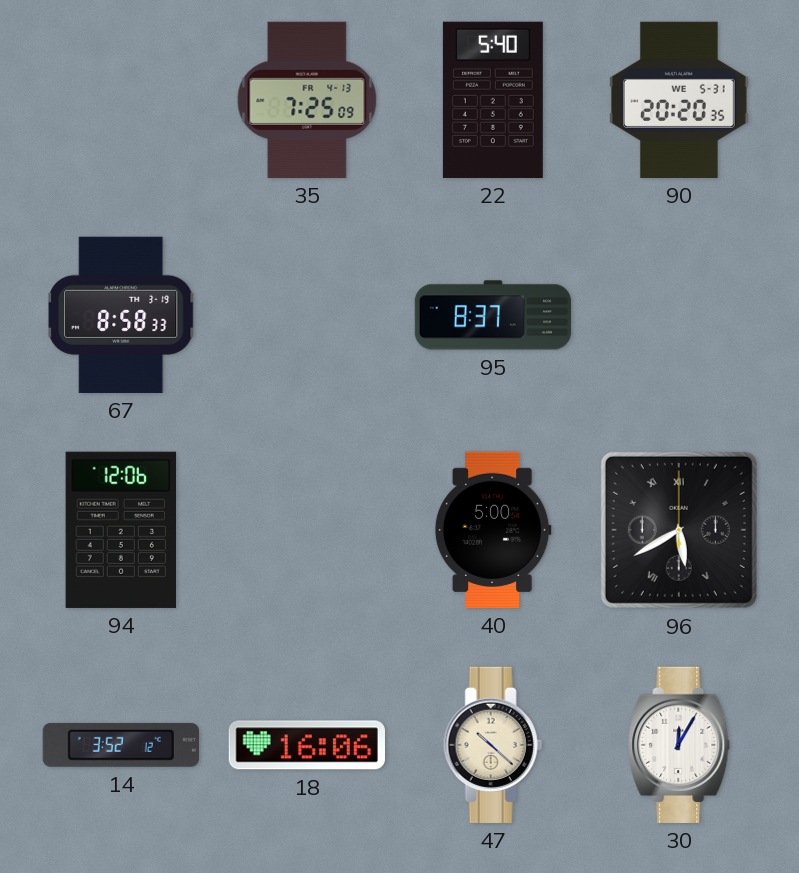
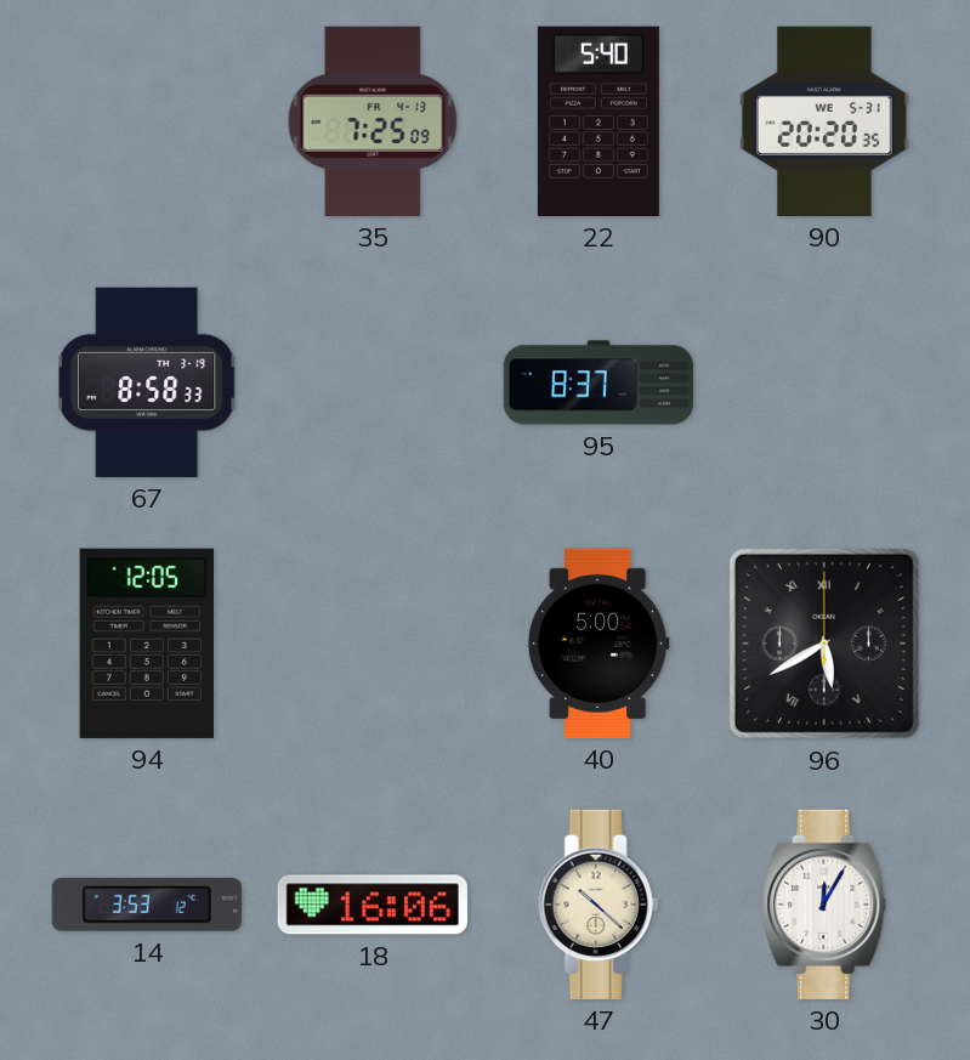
94: 12:06 -> 12:05 (146, 644)
14: 3:52 -> 3:53 (147, 905)
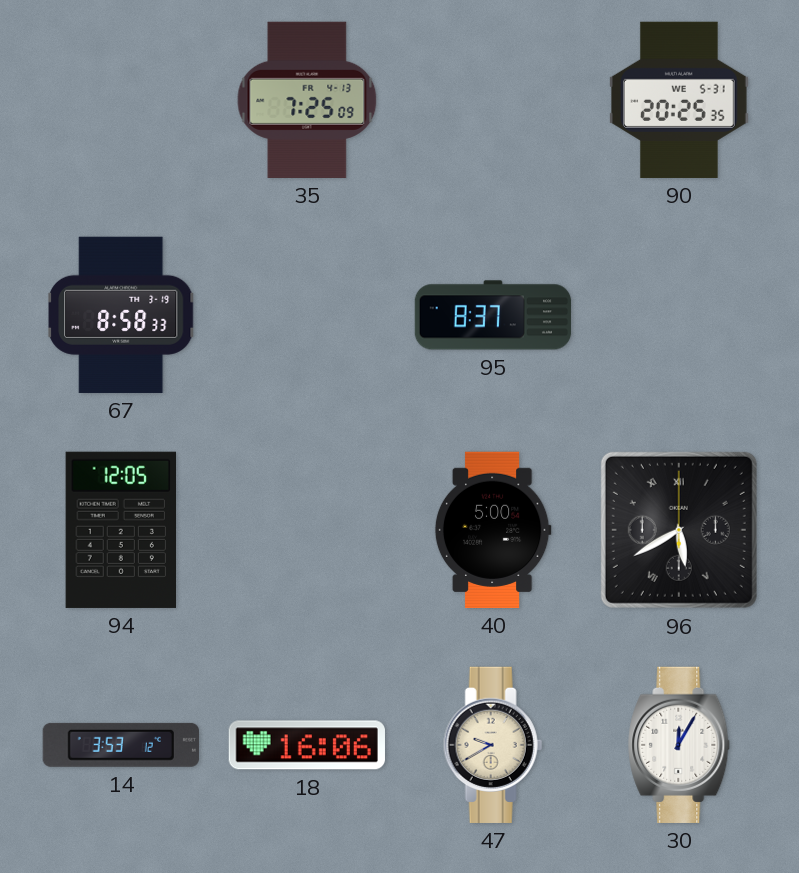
22: 5:40 -> none (599, 121)
90: 20:20 -> 20:25 (679, 100)
47: 10:22 -> 9:40 (493, 745)
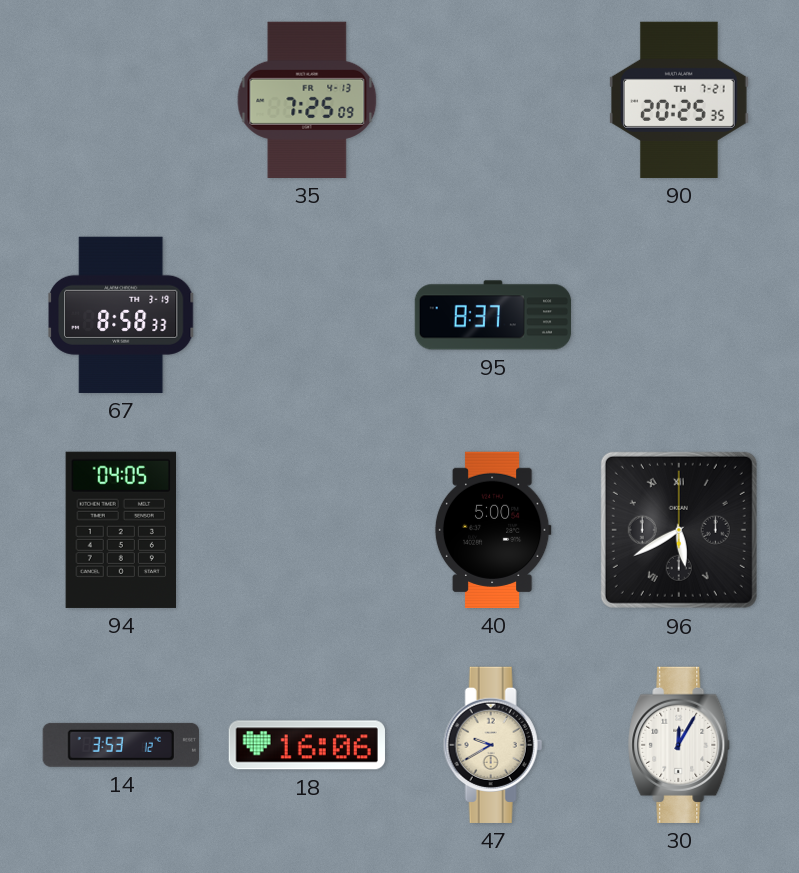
90 date: WE 5-31 -> TH 7-21 (679, 100)
94: 12:05 -> 04:05 (120, 530)
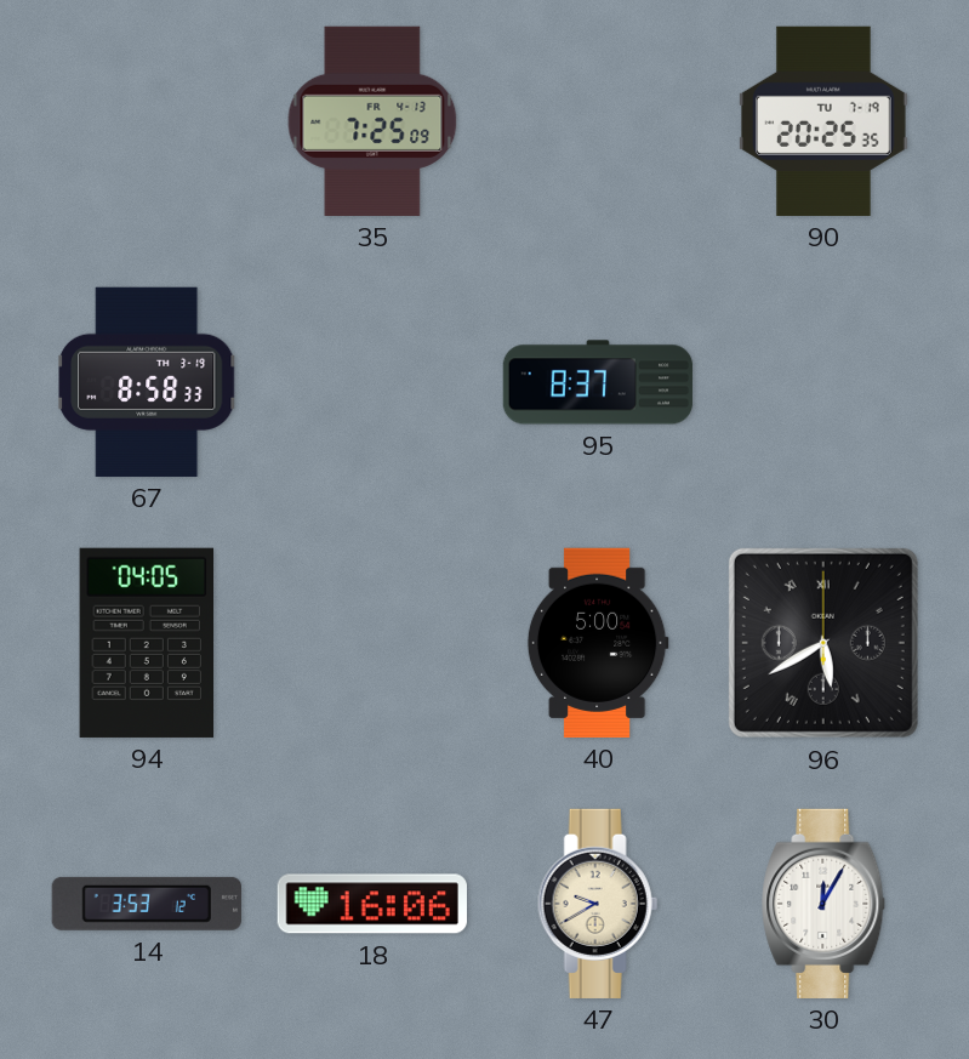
90 date: TH 7-21 -> TU 7-19 (823, 121)
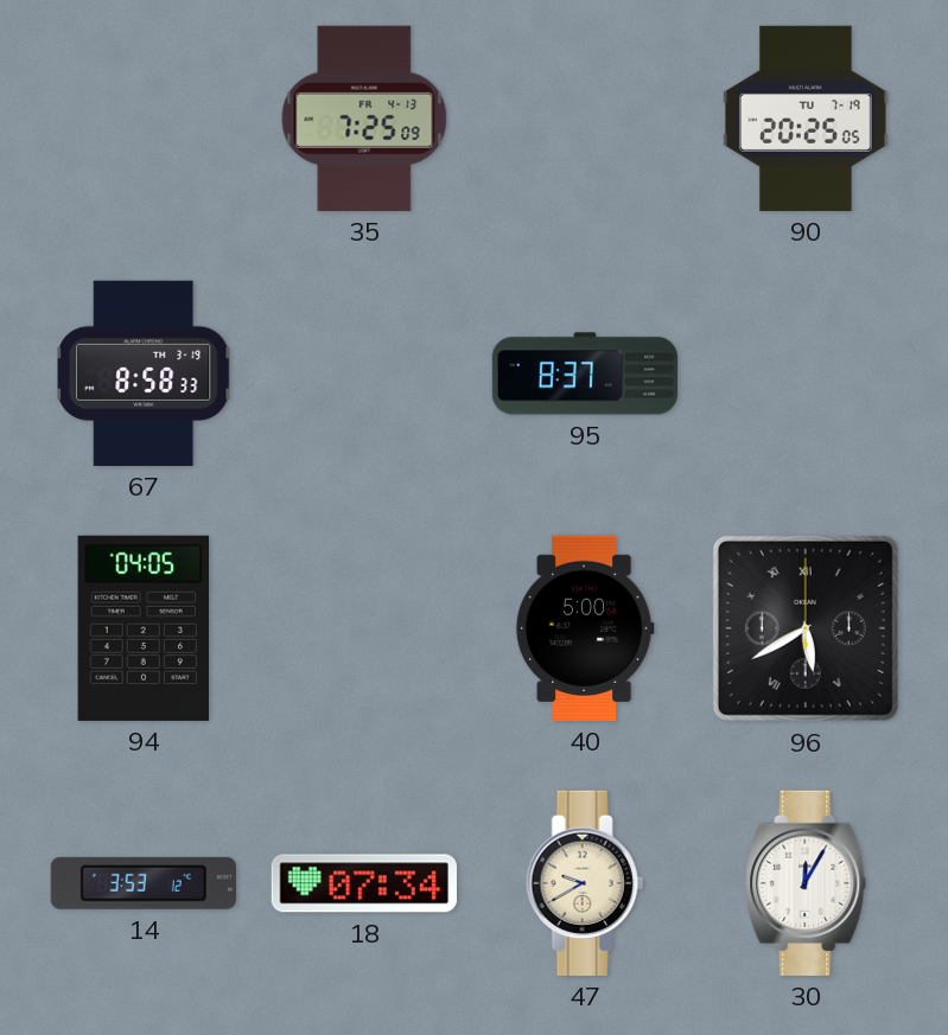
90: 20:25:35 -> 20:25:05 (806, 119)
18: 16:06 -> 07:34 (364, 883)
